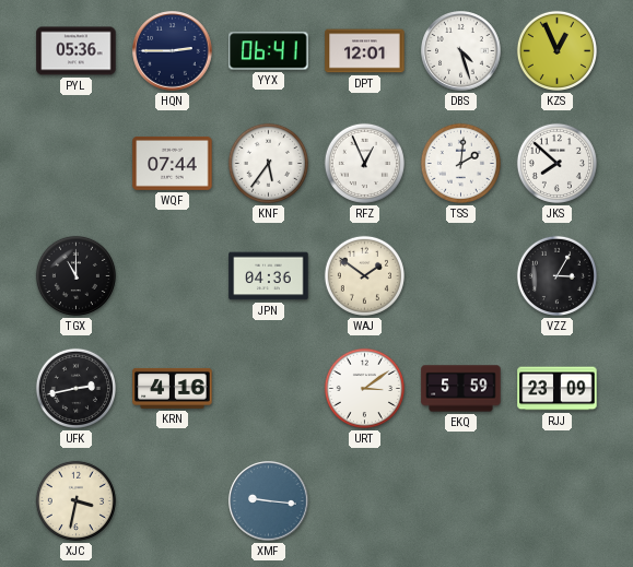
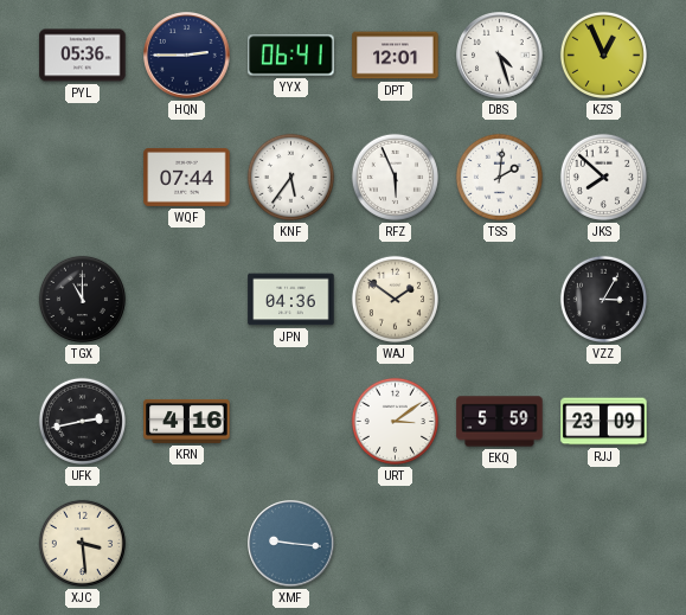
RFZ: 12:56 -> 5:56 (395, 177)
XJC: 3:32 -> 3:29 (82, 543)
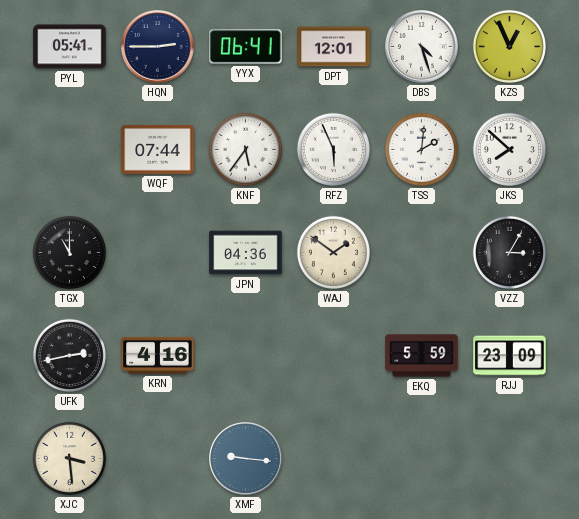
PYL: 05:36 -> 05:41 (70, 47)
URT: 3:09 -> none (395, 421)
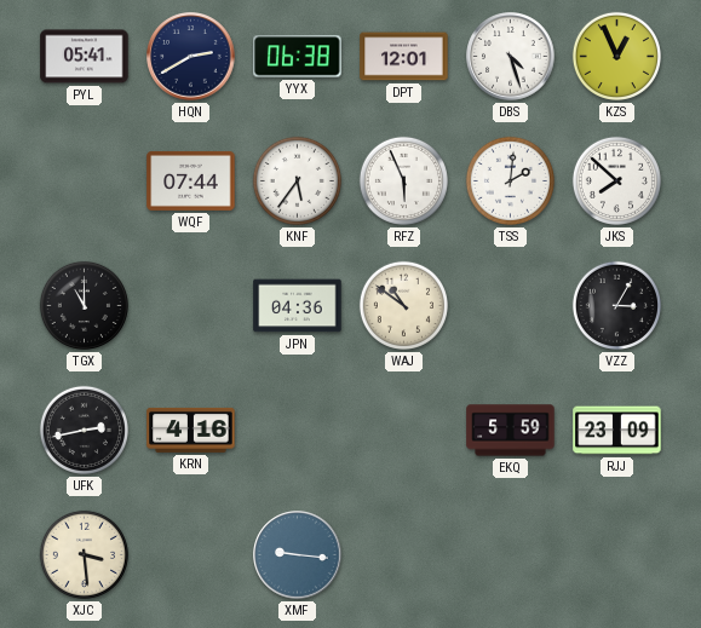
HQN: 2:45 -> 2:40 (191, 57)
YYX: 06:41 -> 06:38 (298, 57)
WAJ: 1:51 -> 10:51 (403, 305)
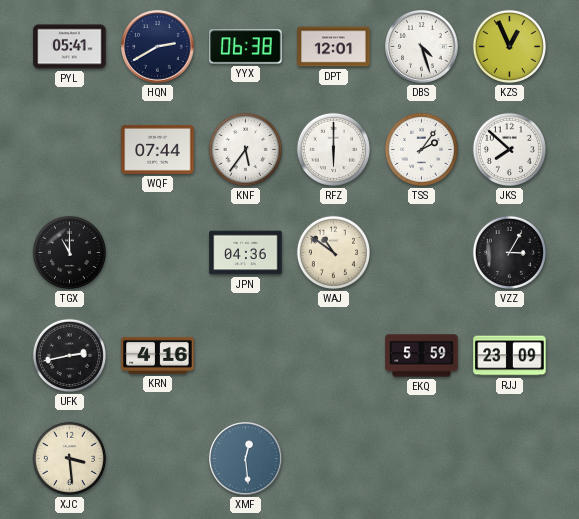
RFZ: 5:56 -> 6:00 (333, 149)
TSS: 2:01 -> 2:06 (421, 149)
XMF: 9:16 -> 12:29 (246, 459)
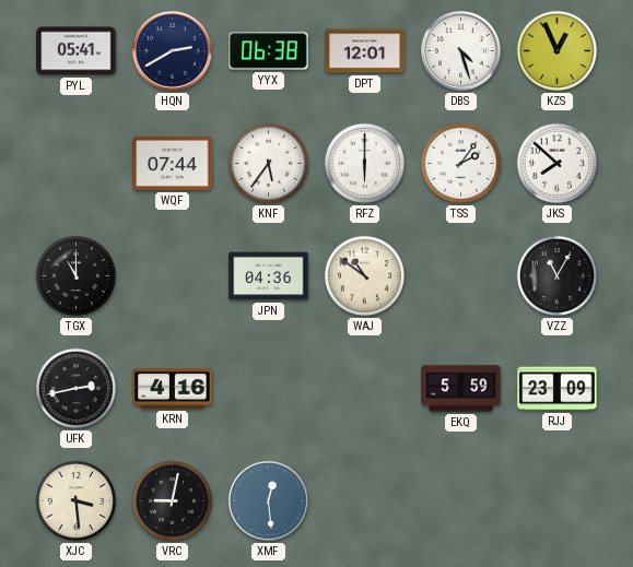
VZZ: 3:05 -> 11:05 (556, 275)
VRC: none -> 9:02 (172, 500)
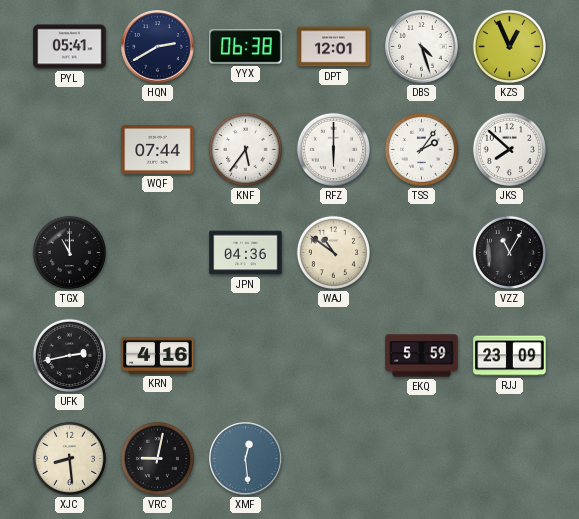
XJC: 3:29 -> 8:29 (69, 458)
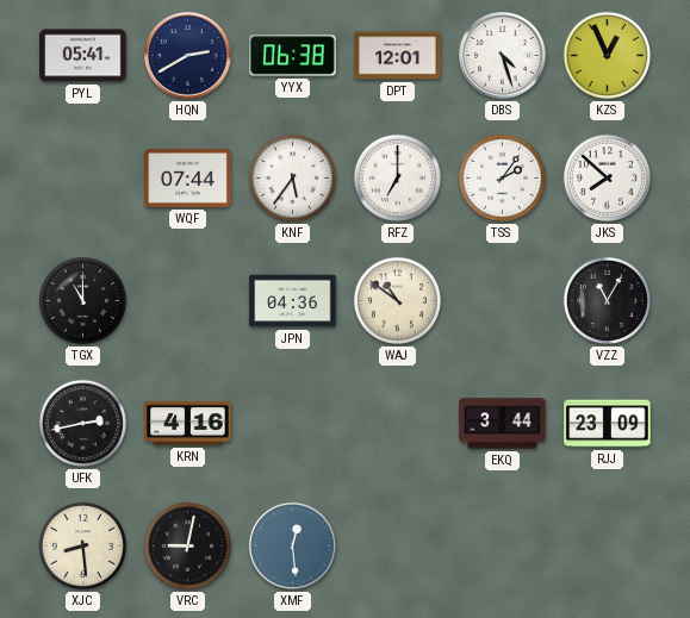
RFZ: 6:00 -> 7:00 (397, 177)
EKQ: 5:59 -> 3:44 (503, 424)
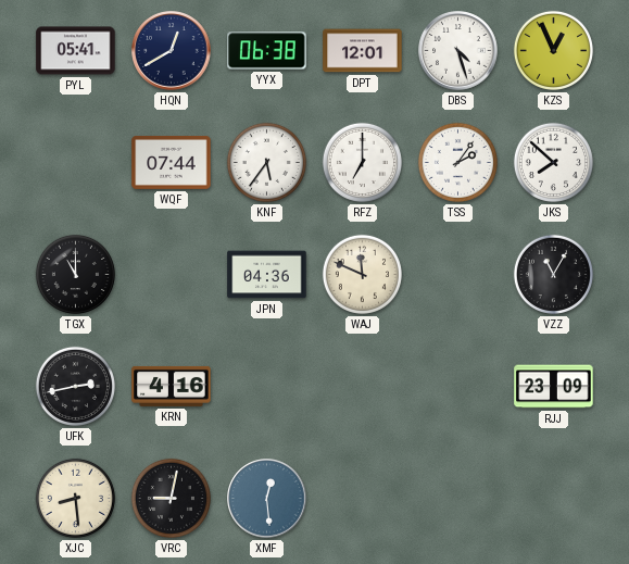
HQN: 2:40 -> 12:40 (172, 51)
WAJ: 10:51 -> 11:49 (362, 274)
EKQ: 3:44 -> none (503, 424)
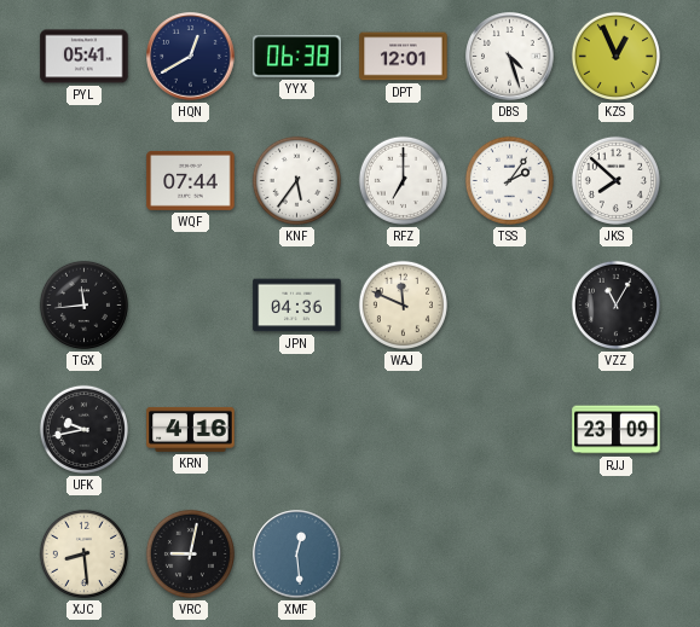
TGX: 11:00 -> 11:44 (83, 304)
UFK: 2:43 -> 9:43 (83, 429)
